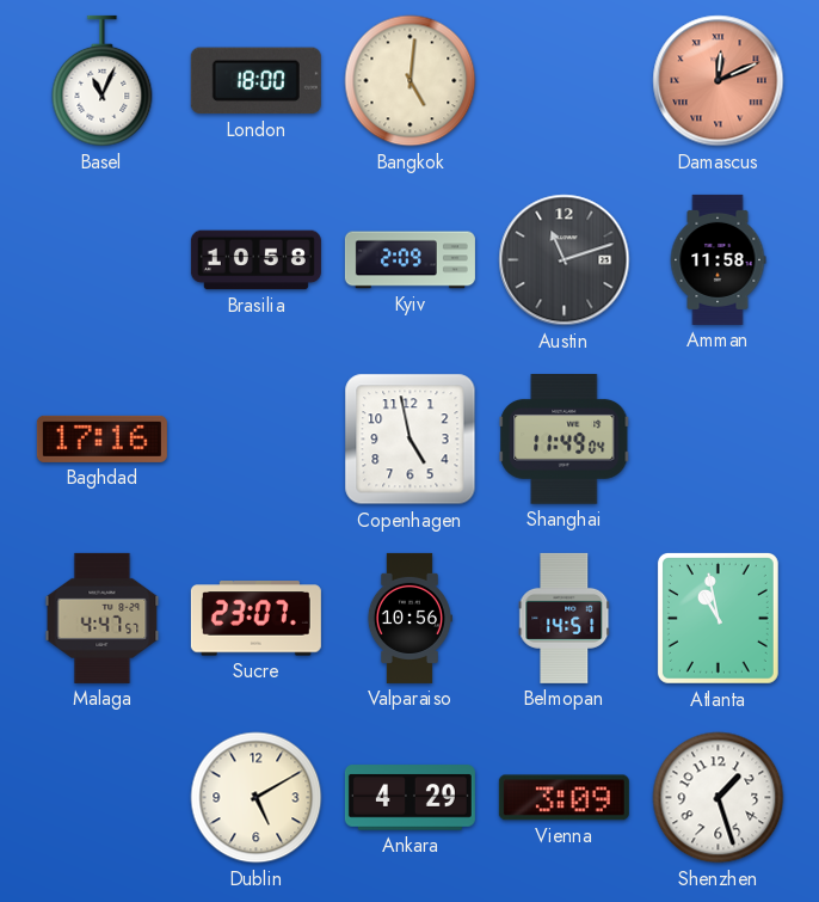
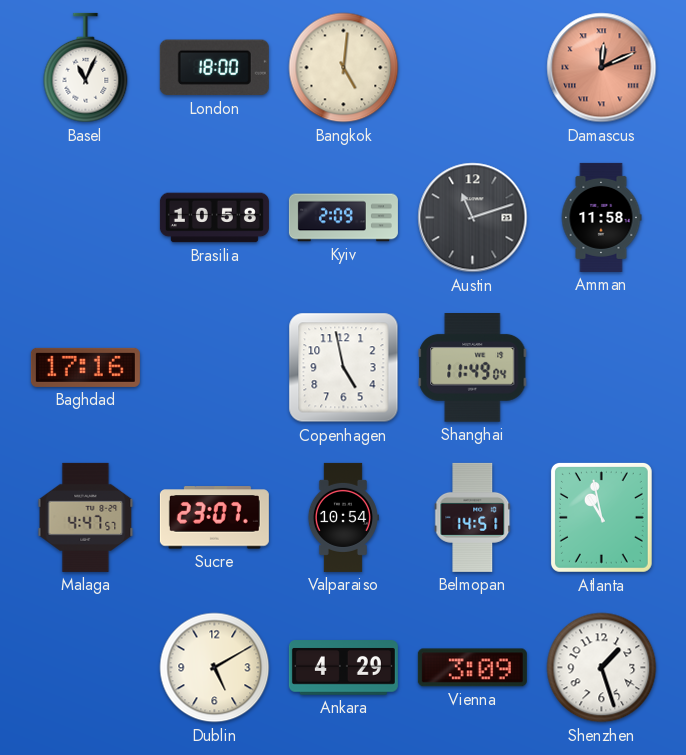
Valparaiso: 10:56 -> 10:54 (343, 517)
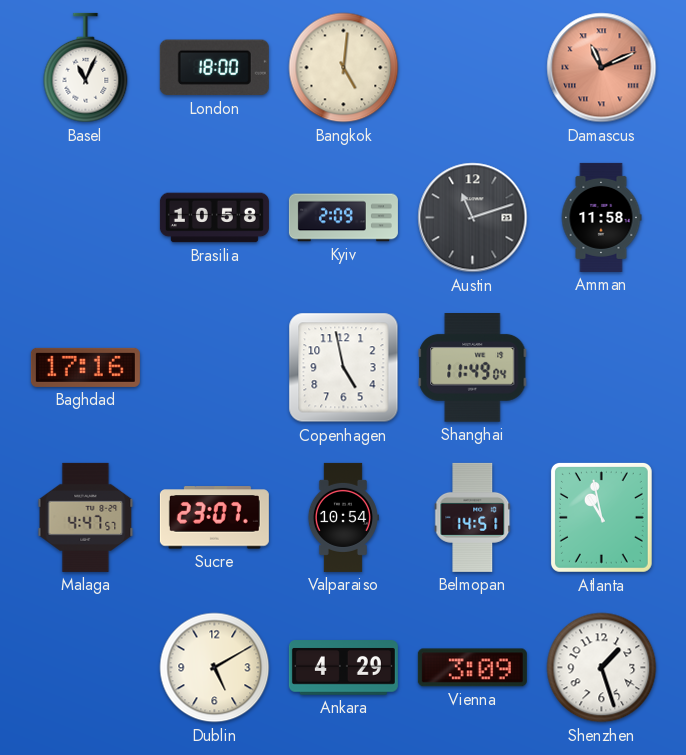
Damascus: 12:11 -> 11:11 (602, 68)
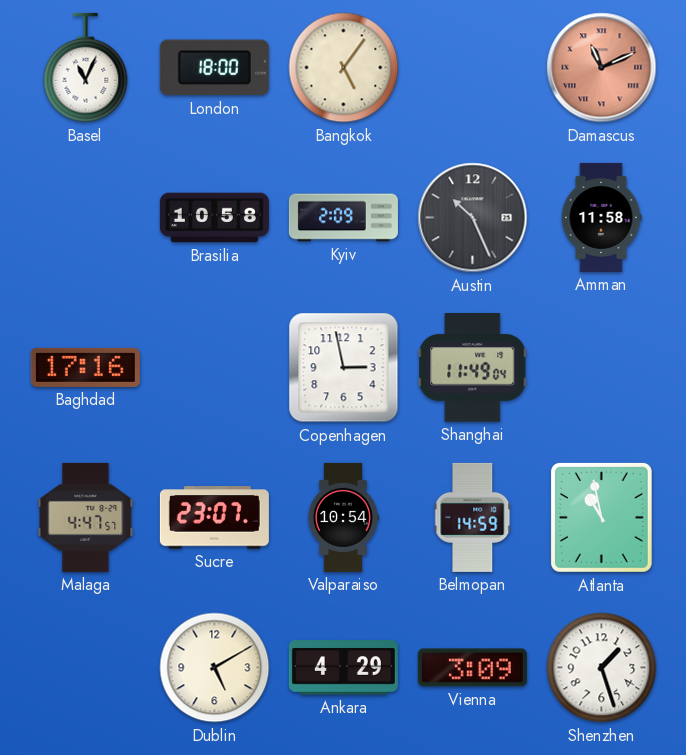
Bangkok: 5:01 -> 5:06 (344, 68)
Austin: 11:12 -> 10:26 (473, 218)
Copenhagen: 4:58 -> 2:58 (344, 368)
Belmopan: 14:51 -> 14:59 (473, 517)
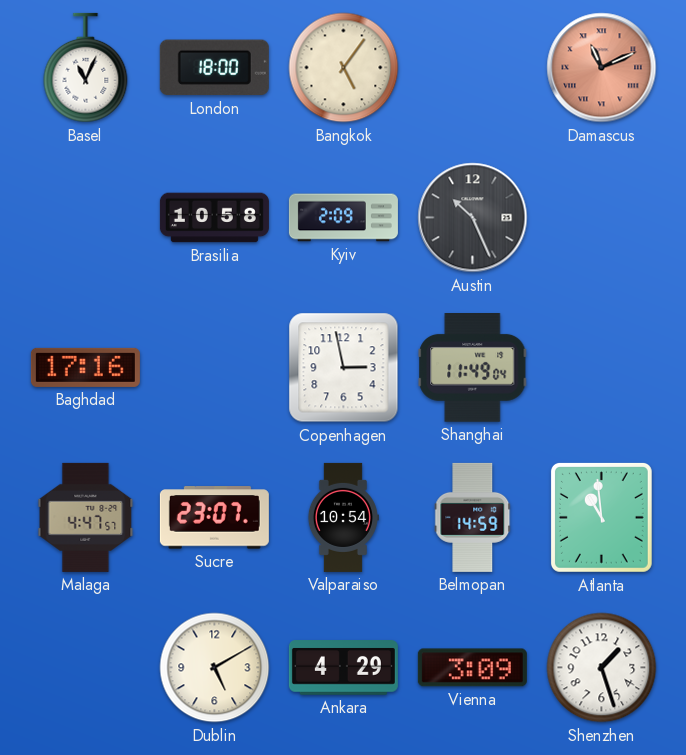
Amman: 11:58 -> none (601, 217)
Atlanta: 10:58 -> 10:59 (601, 517)
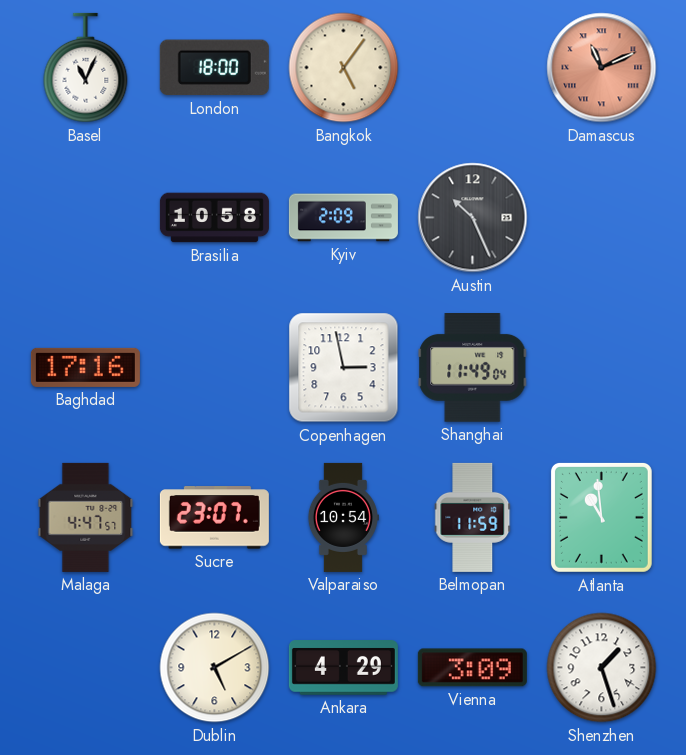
Belmopan: 14:59 -> 11:59 (473, 517)
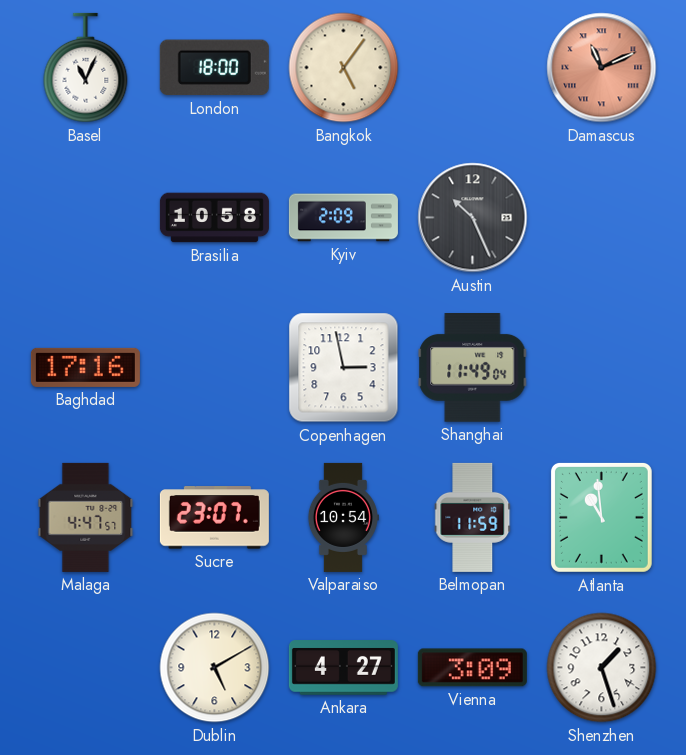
Ankara: 4:29 -> 4:27 (343, 668)
